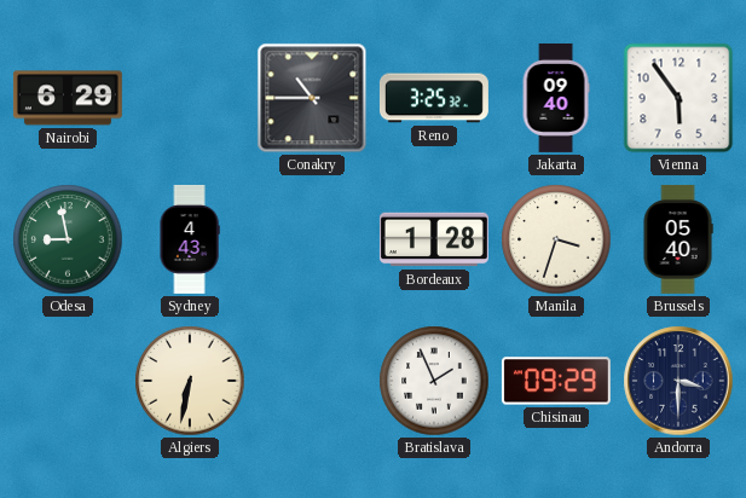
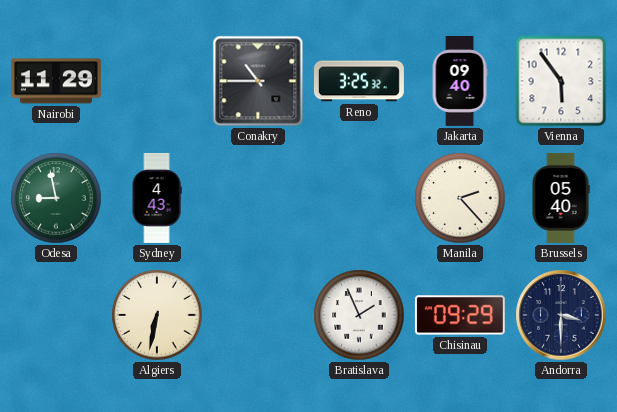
Nairobi: 6:29 -> 11:29 (56, 81)
Bordeaux: 1:28 -> none (434, 239)
Manila: 3:33 -> 2:23 (460, 198)
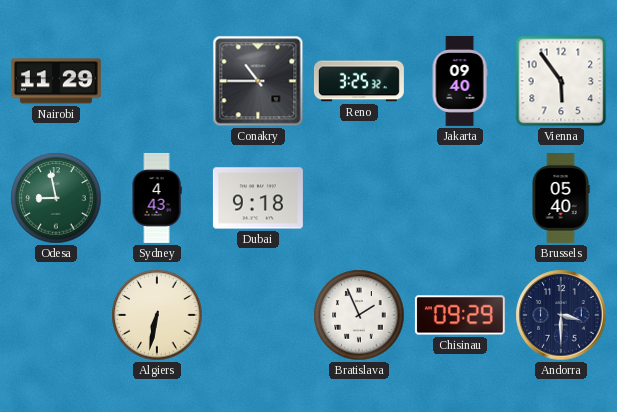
Dubai: none -> 9:18 (258, 198)
Manila: 2:23 -> none (460, 198)
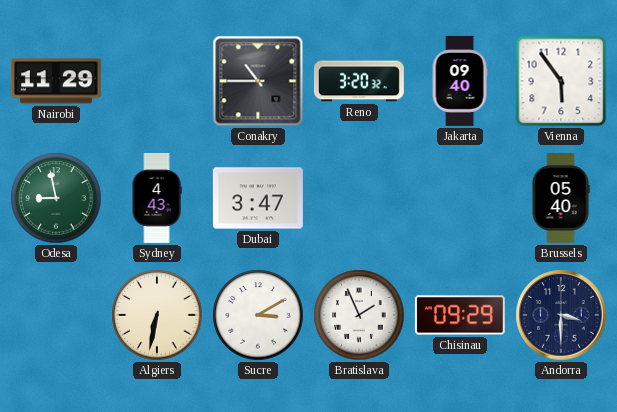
Reno: 3:25 -> 3:20 (359, 81)
Dubai: 9:18 -> 3:47 (258, 198)
Sucre: none -> 3:10 (258, 315)
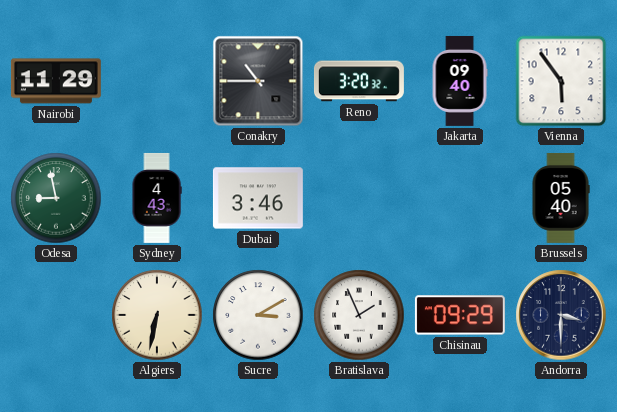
Dubai: 3:47 -> 3:46 (258, 198)
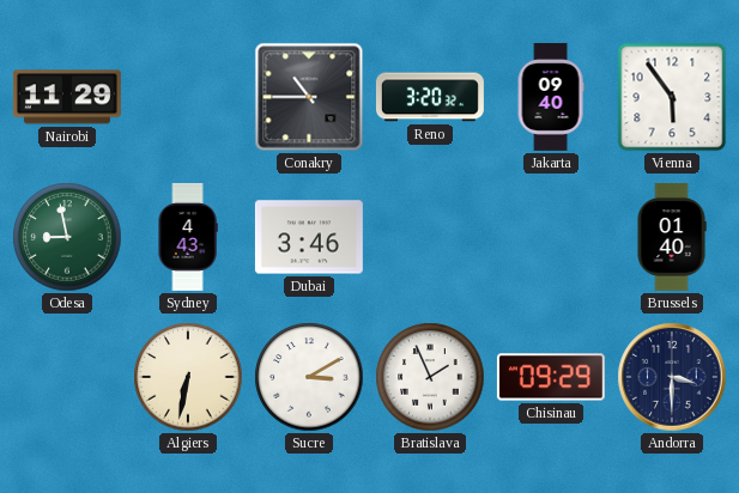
Brussels: 05:40 -> 01:40 (672, 237)
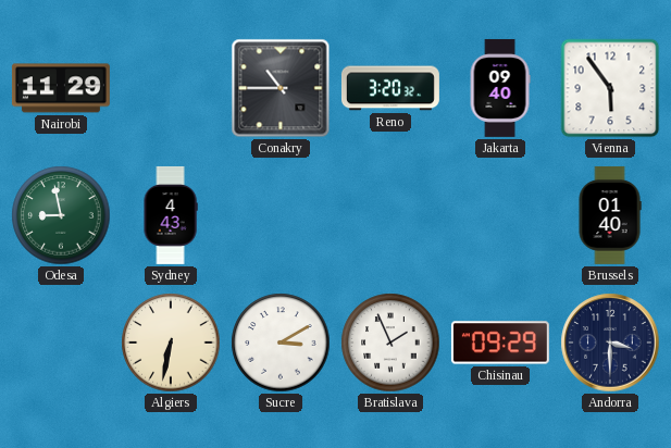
Dubai: 3:46 -> none (309, 237)
